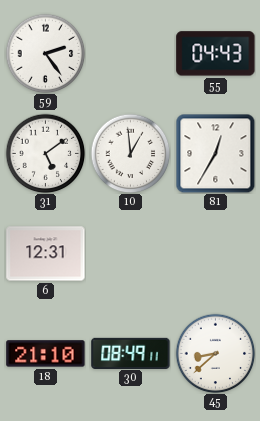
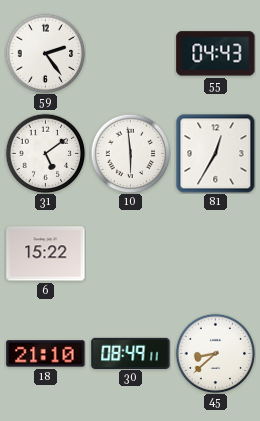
10: 12:59 -> 5:59 (130, 153)
6: 12:31 -> 15:22 (46, 254)
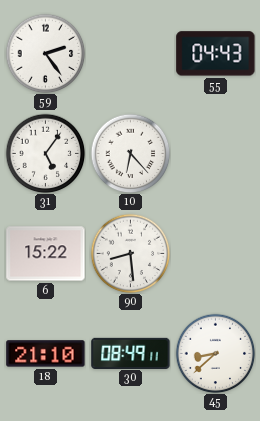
31: 5:09 -> 5:06 (45, 153)
10: 5:59 -> 6:23 (130, 153)
81: 12:35 -> none (215, 153)
90: none -> 8:29 (130, 253)
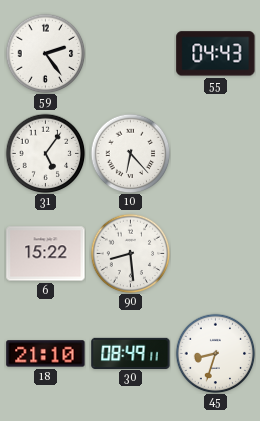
45: 8:38 -> 8:33 (215, 353)
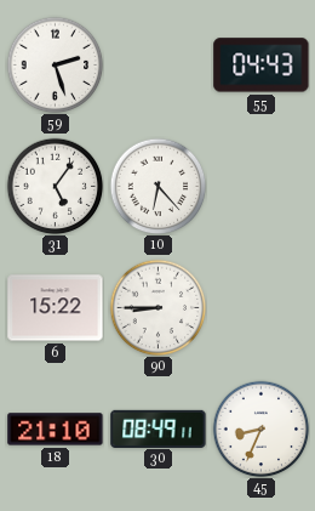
59: 2:24 -> 2:27 (55, 64)
90: 8:29 -> 8:45 (157, 307)
45: 8:33 -> 8:34 (260, 428)
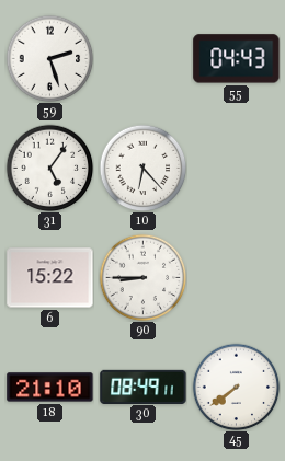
45: 8:34 -> 7:39 (236, 387)
